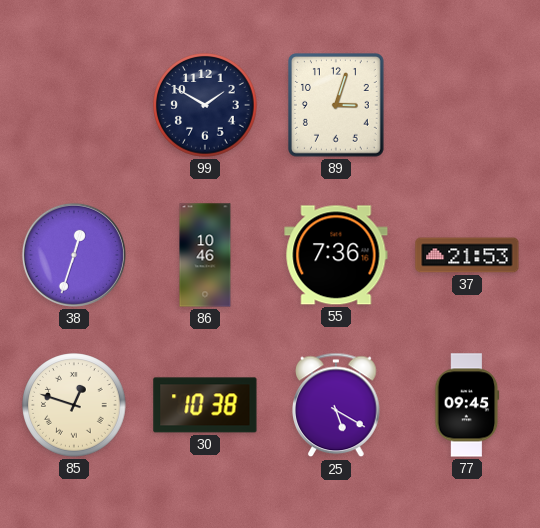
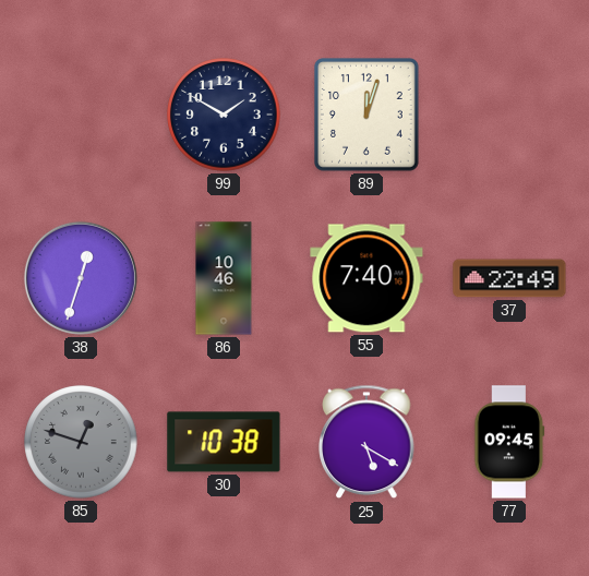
89: 3:03 -> 12:03 (368, 116)
55: 7:36 -> 7:40 (366, 278)
37: 21:53 -> 22:49 (509, 278)
85 dial: cream -> grey (81, 442)
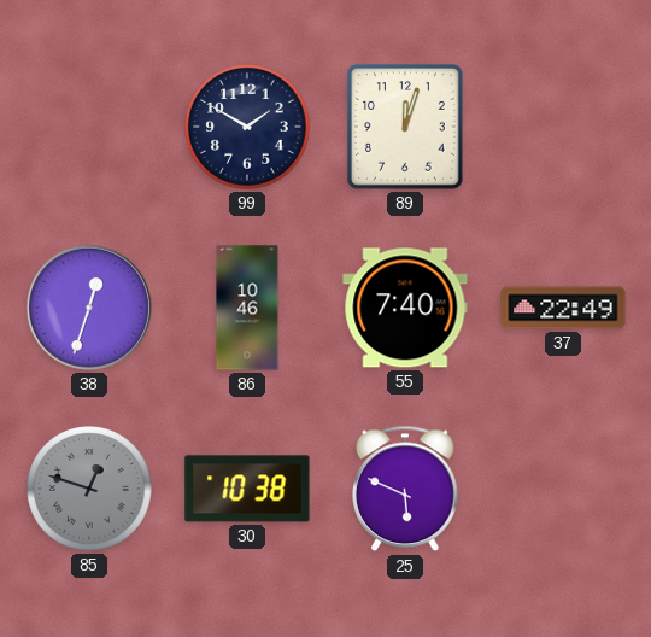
25: 5:20 -> 5:49 (405, 489)
77: 09:45 -> none (509, 442)
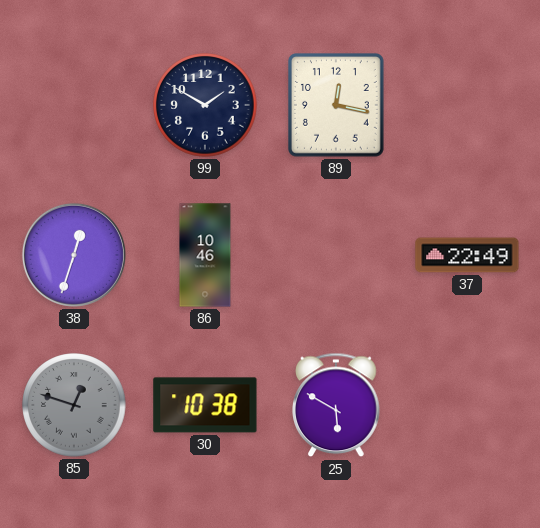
89: 12:03 -> 12:17 (337, 106)
55: 7:40 -> none (405, 308)
25: 5:49 -> 5:50 (336, 405)
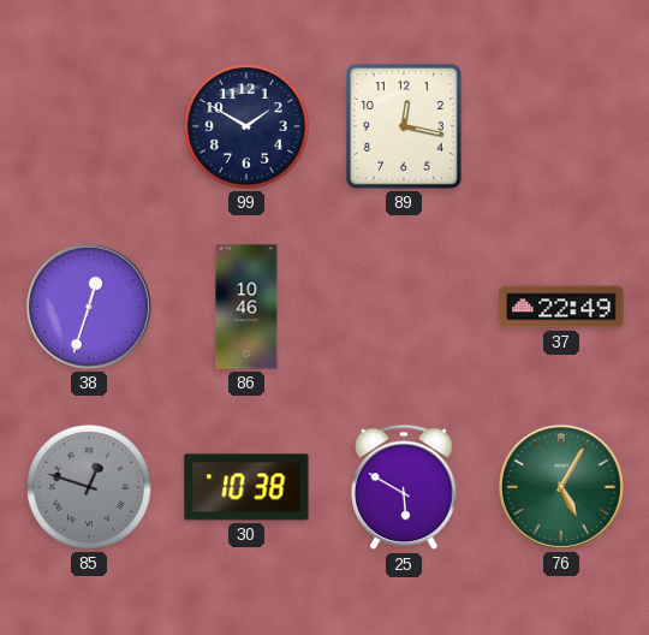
76: none -> 5:05 (561, 487)
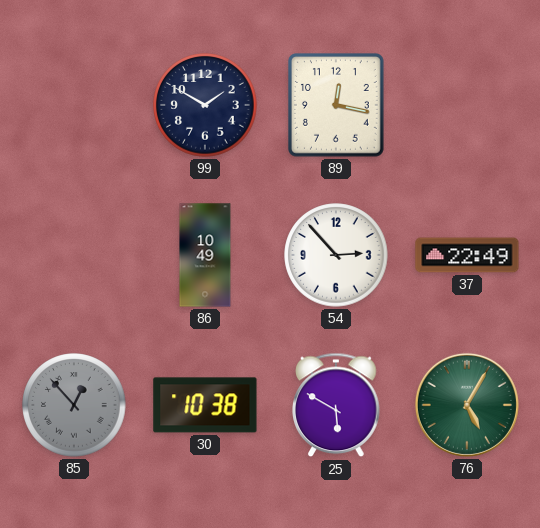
38: 12:33 -> none (89, 307)
86: 10:46 -> 10:49 (205, 255)
54: none -> 2:53 (336, 255)
85: 12:48 -> 12:53 (74, 405)
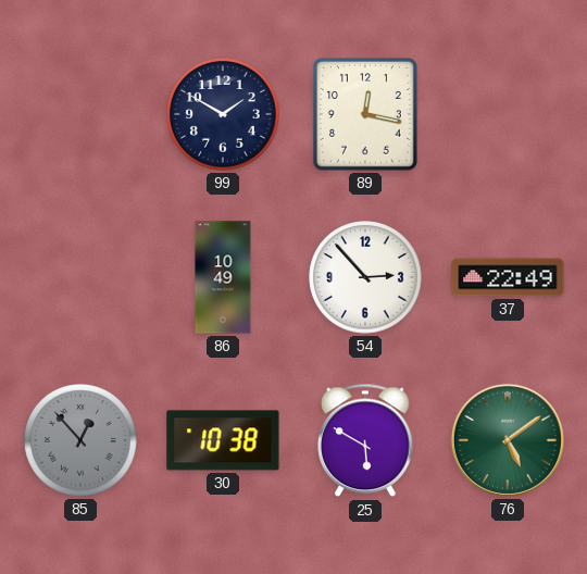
76: 5:05 -> 5:09 (508, 440)
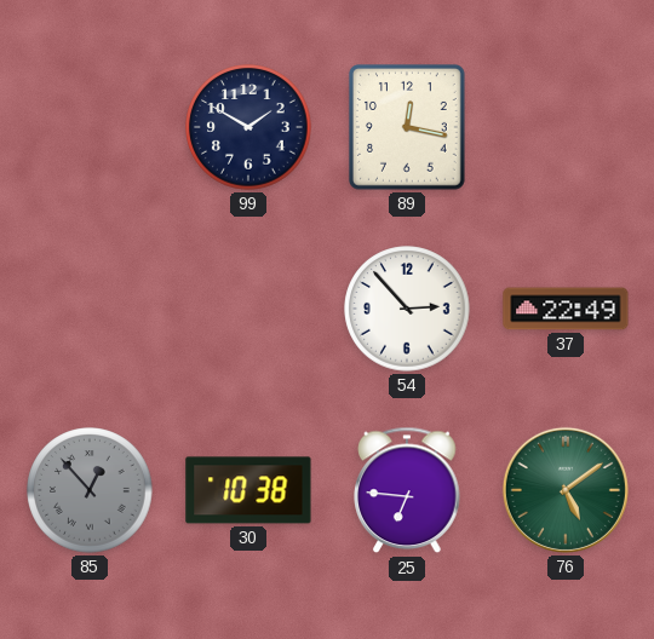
86: 10:49 -> none (223, 277)
25: 5:50 -> 6:46 (407, 490)
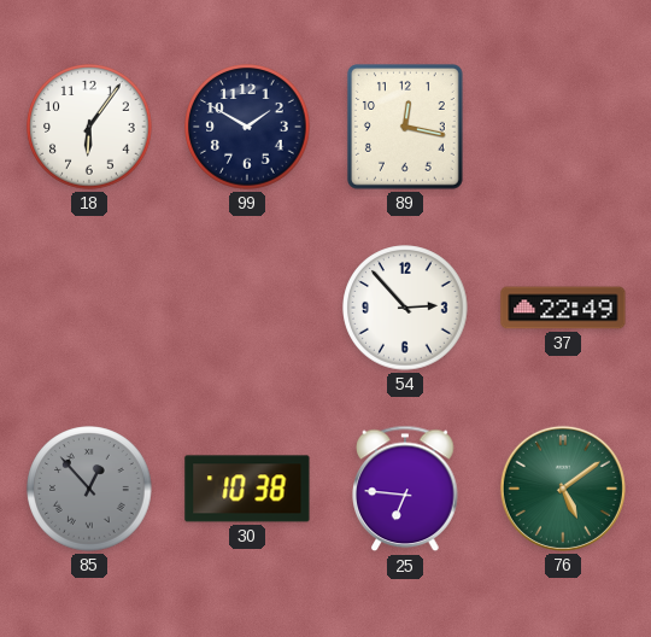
18: none -> 6:06 (89, 127)
